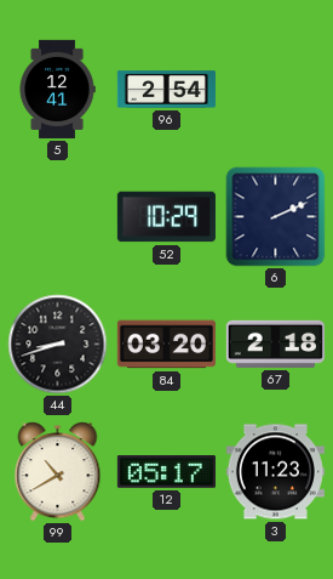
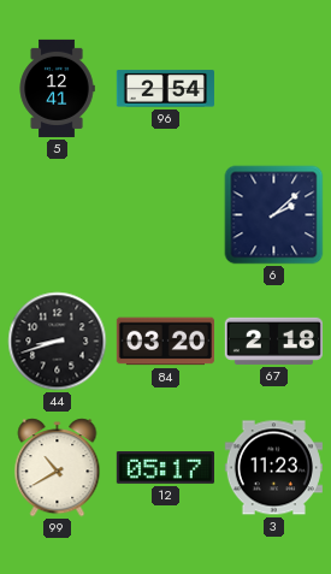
52: 10:29 -> none (166, 217)
6: 2:11 -> 2:08 (274, 215)
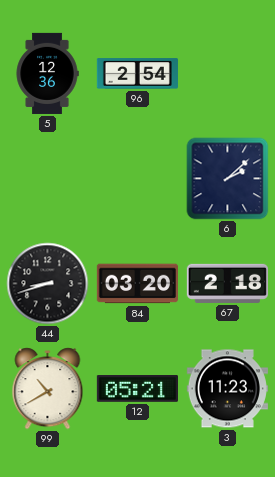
5: 12:41 -> 12:36 (47, 73)
12: 05:17 -> 05:21 (137, 389)
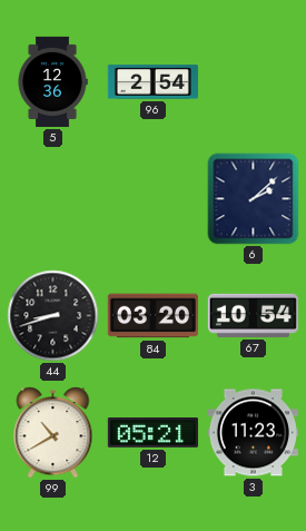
67: 2:18 -> 10:54 (253, 315)
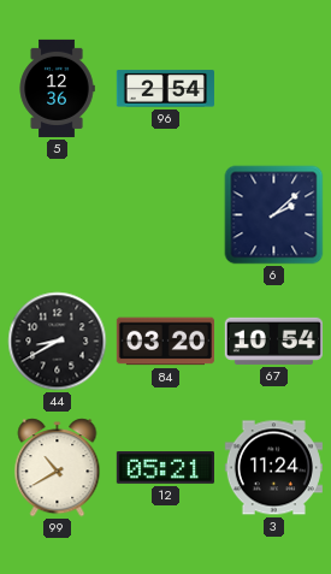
44: 8:42 -> 8:40 (58, 342)
3: 11:23 -> 11:24 (273, 468)
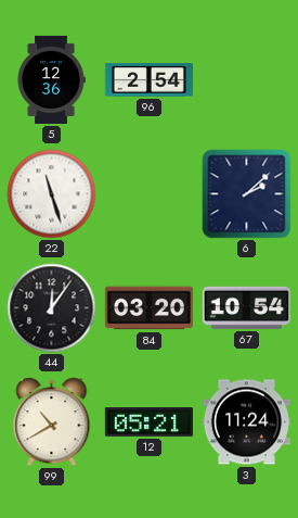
22: none -> 11:27 (52, 194)
44: 8:40 -> 12:06 (52, 308)
